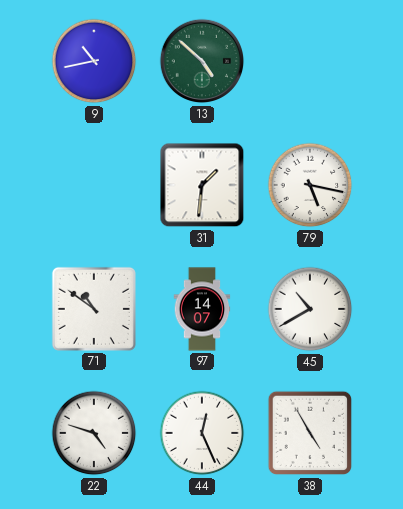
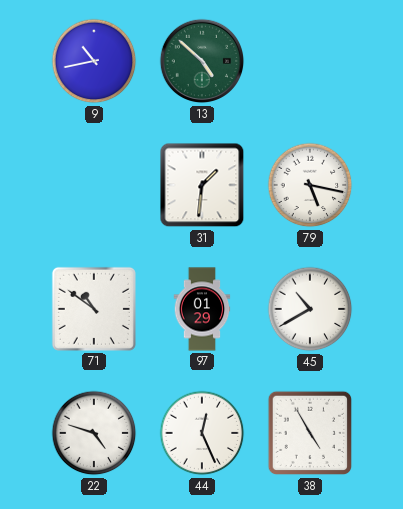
97: 14:07 -> 01:29 (202, 309)
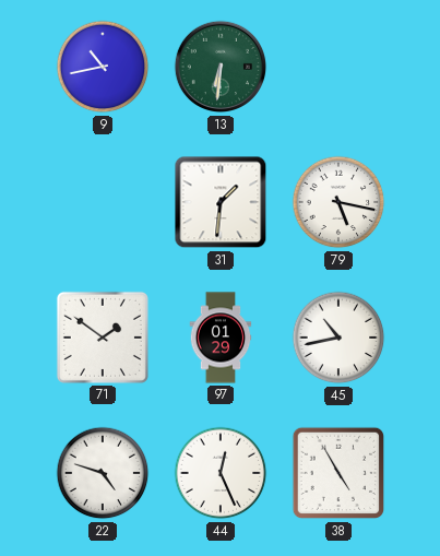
13: 4:52 -> 6:31 (221, 67)
71: 10:51 -> 1:51 (103, 338)
45: 10:40 -> 10:43 (338, 338)
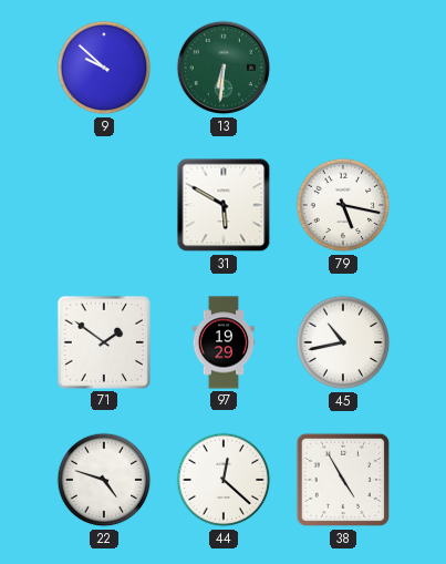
9: 10:43 -> 9:52 (104, 68)
31: 1:31 -> 5:50 (224, 205)
97: 01:29 -> 19:29 (224, 342)
44: 12:26 -> 12:22 (224, 480)
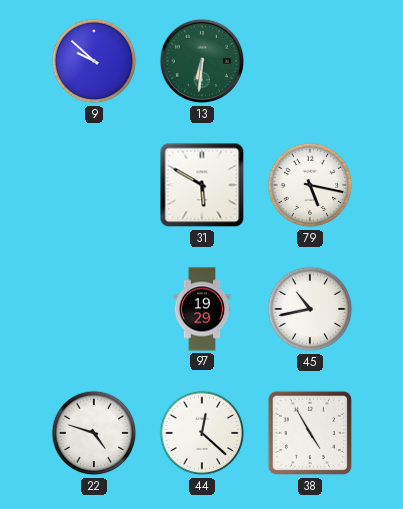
71: 1:51 -> none (104, 342)
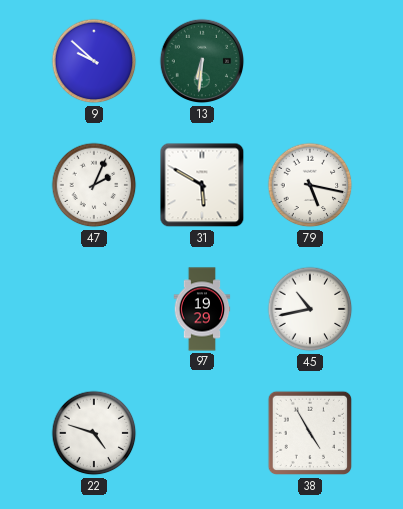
47: none -> 2:04 (94, 185)
44: 12:22 -> none (202, 433)
